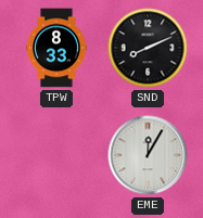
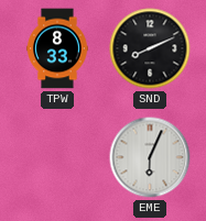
EME: 12:05 -> 6:04 (150, 157)
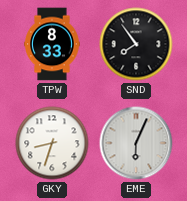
SND: 8:11 -> 7:54 (136, 44)
GKY: none -> 8:33 (52, 143)
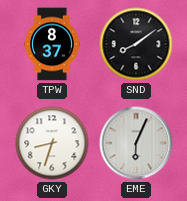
TPW: 8:33 -> 8:37 (52, 44)
SND: 7:54 -> 8:09 (136, 44)
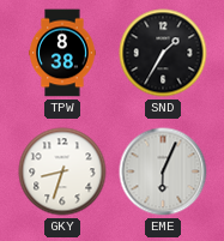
TPW: 8:37 -> 8:38 (62, 53)
SND: 8:09 -> 1:35 (163, 53)
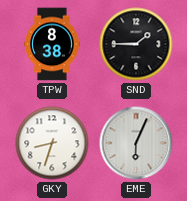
SND: 1:35 -> 1:45 (136, 44)
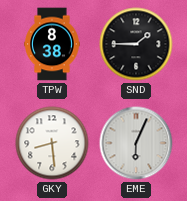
GKY: 8:33 -> 8:29 (52, 143)
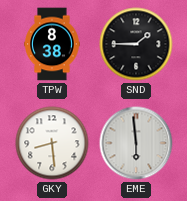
EME: 6:04 -> 5:59 (136, 143)
